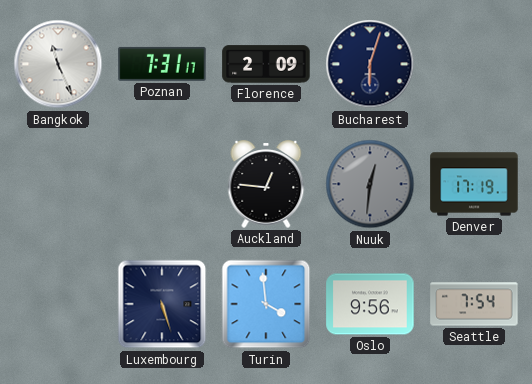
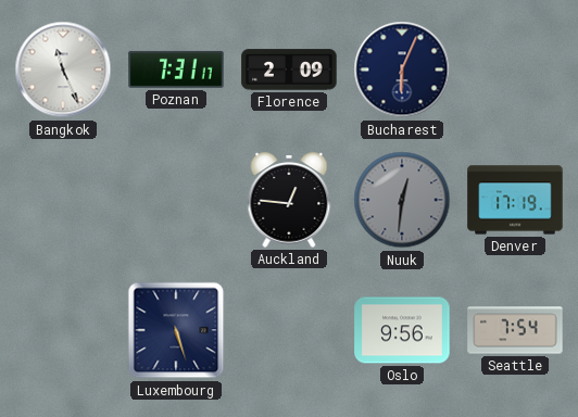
Bucharest: 6:03 -> 6:04 (402, 69)
Turin: 3:59 -> none (266, 304)
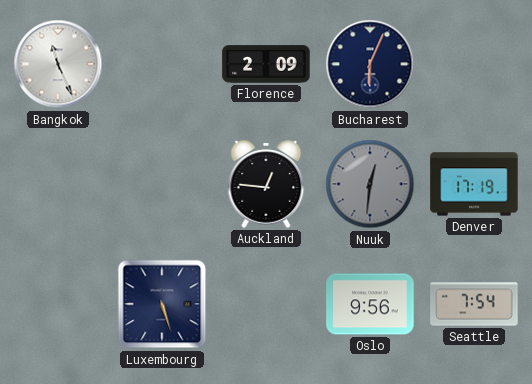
Poznan: 7:31 -> none (176, 69)
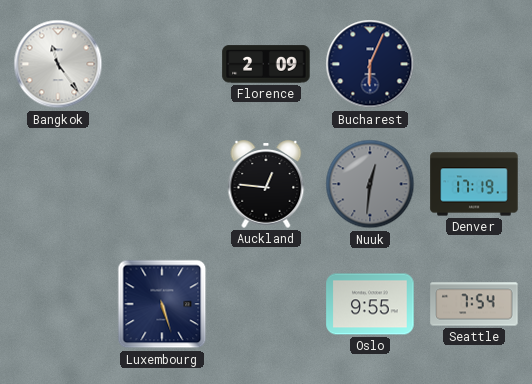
Bangkok: 11:26 -> 11:24 (58, 64)
Oslo: 9:56 -> 9:55 (370, 304)
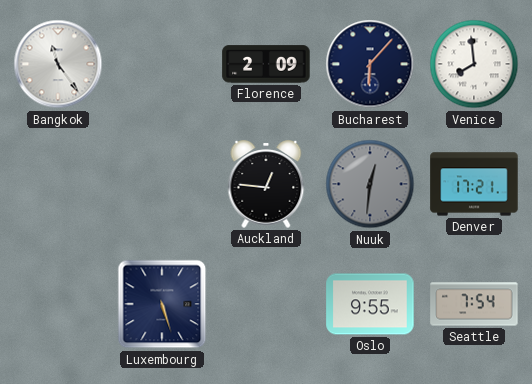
Bucharest: 6:04 -> 6:07 (370, 64)
Venice: none -> 7:59 (474, 64)
Denver: 17:19 -> 17:21 (474, 184)
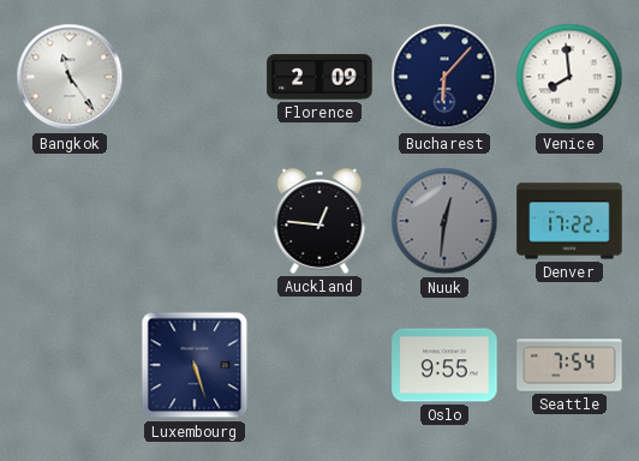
Denver: 17:21 -> 17:22 (569, 221)
